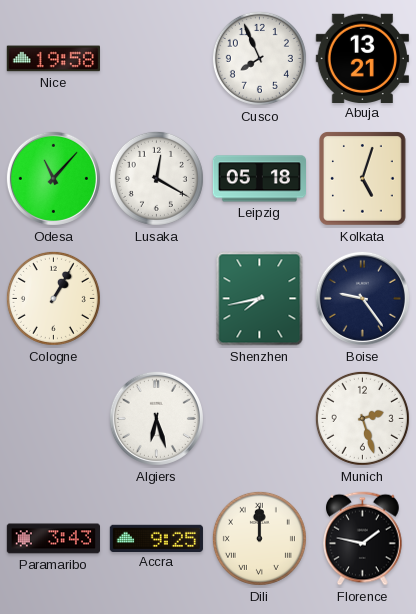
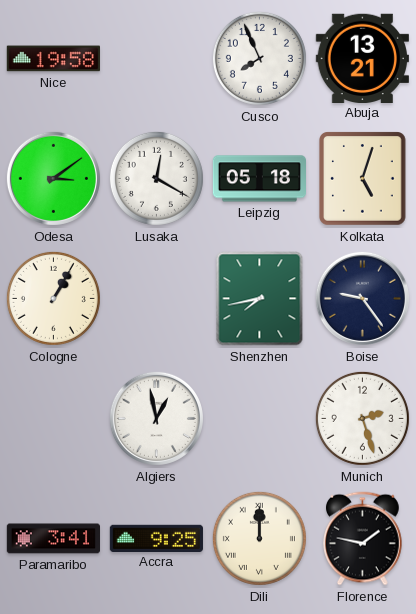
Odesa: 11:07 -> 3:09 (53, 178)
Algiers: 6:27 -> 12:58 (156, 418)
Paramaribo: 3:43 -> 3:41 (53, 539)
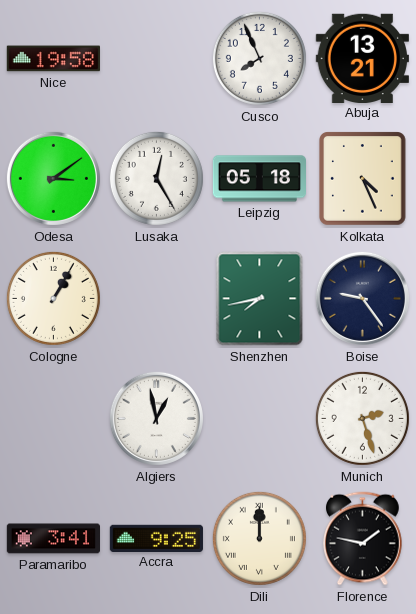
Lusaka: 12:20 -> 12:25 (156, 178)
Kolkata: 5:03 -> 4:26 (363, 179)
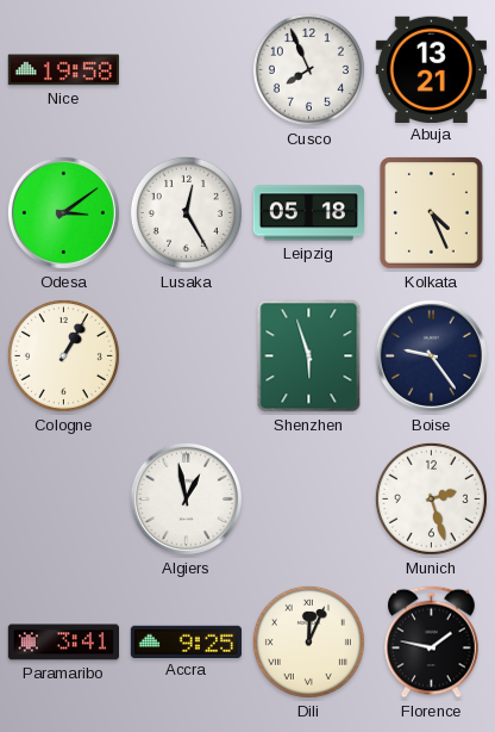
Shenzhen: 7:43 -> 5:57 (309, 356)
Dili: 12:00 -> 12:04 (308, 641)
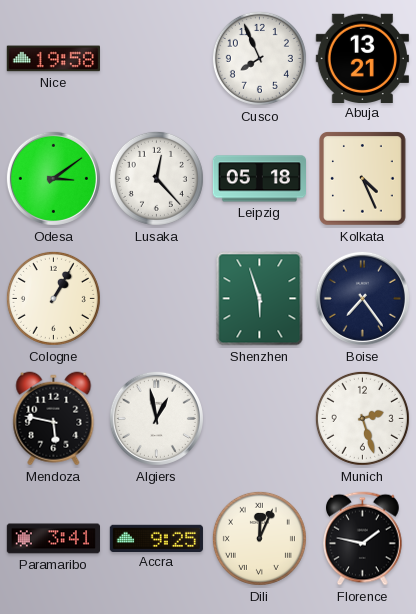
Lusaka: 12:25 -> 12:23 (156, 178)
Boise: 9:24 -> 7:24 (362, 298)
Mendoza: none -> 5:47 (54, 419)
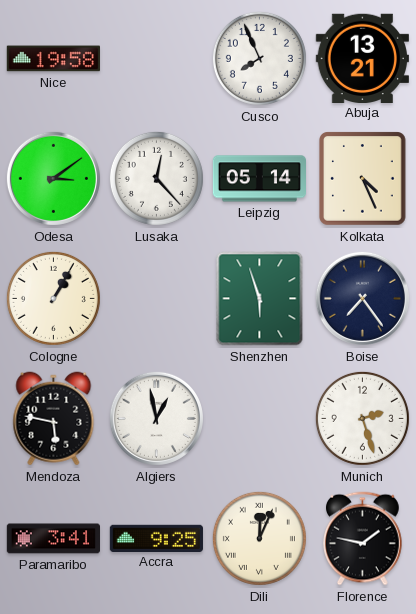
Leipzig: 05:18 -> 05:14 (259, 179)
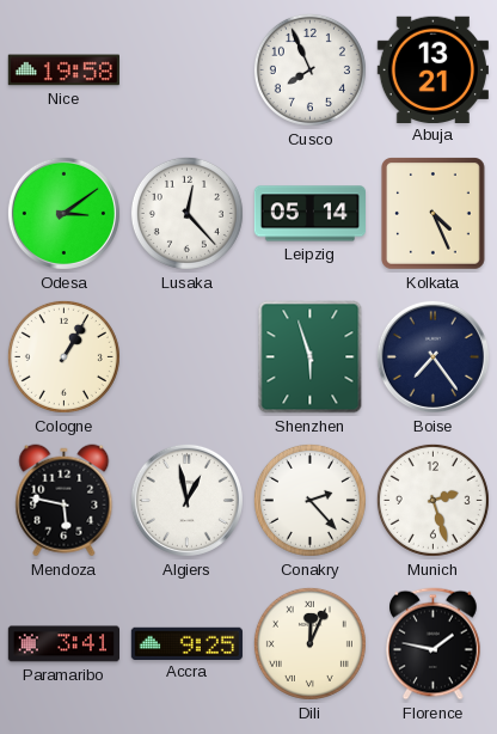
Conakry: none -> 2:23 (309, 500)
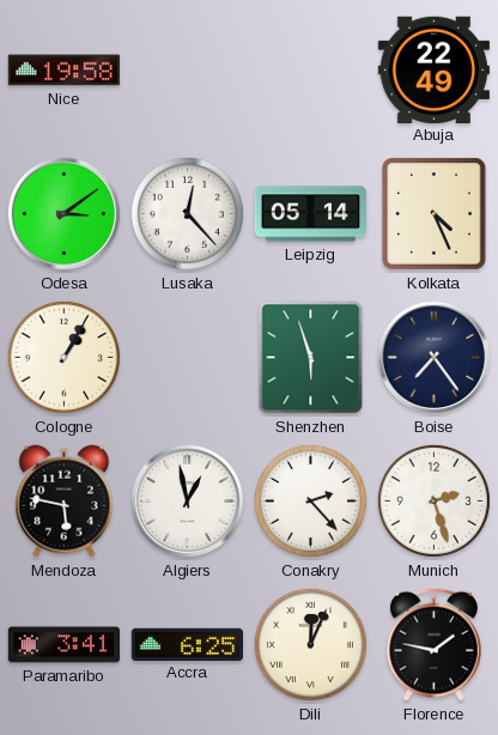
Cusco: 7:56 -> none (309, 69)
Abuja: 13:21 -> 22:49 (433, 69)
Accra: 9:25 -> 6:25 (187, 644)
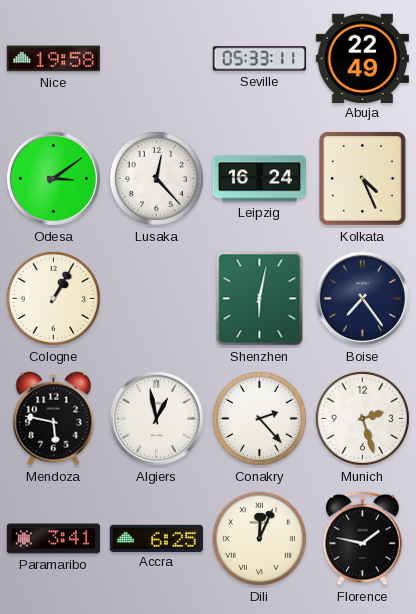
Seville: none -> 05:33 (259, 59)
Leipzig: 05:14 -> 16:24 (259, 179)
Shenzhen: 5:57 -> 6:02 (260, 299)
